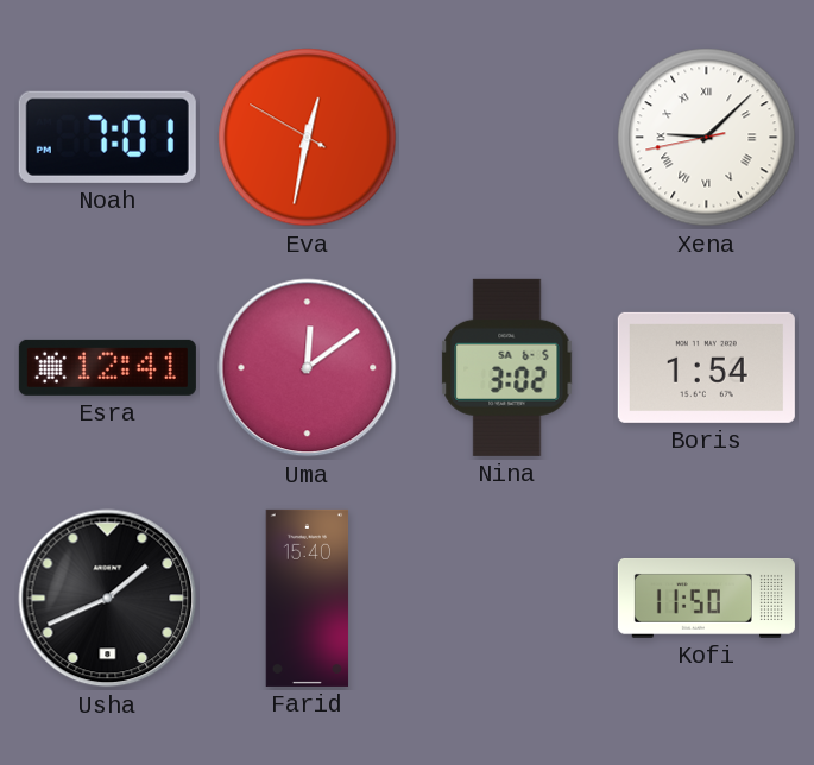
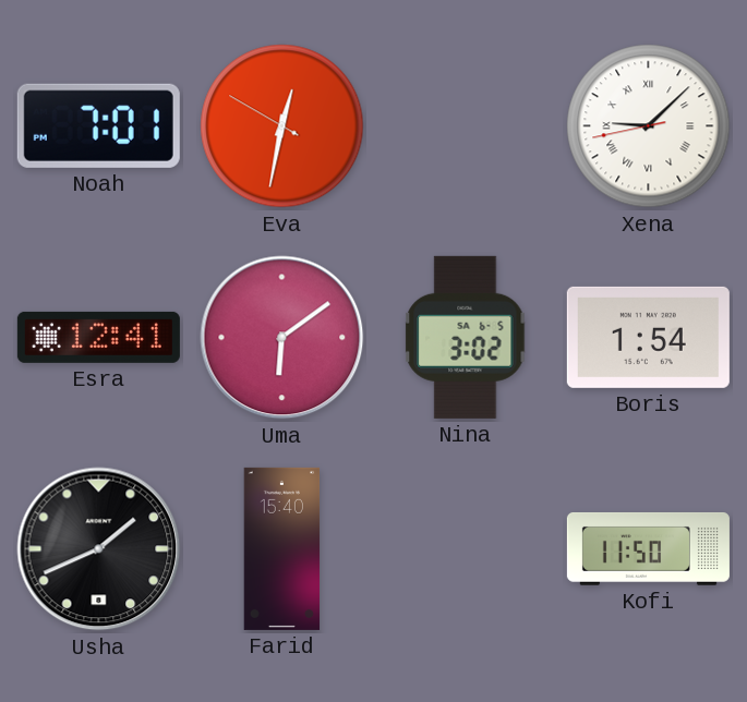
Uma: 12:09 -> 6:09 (282, 338)
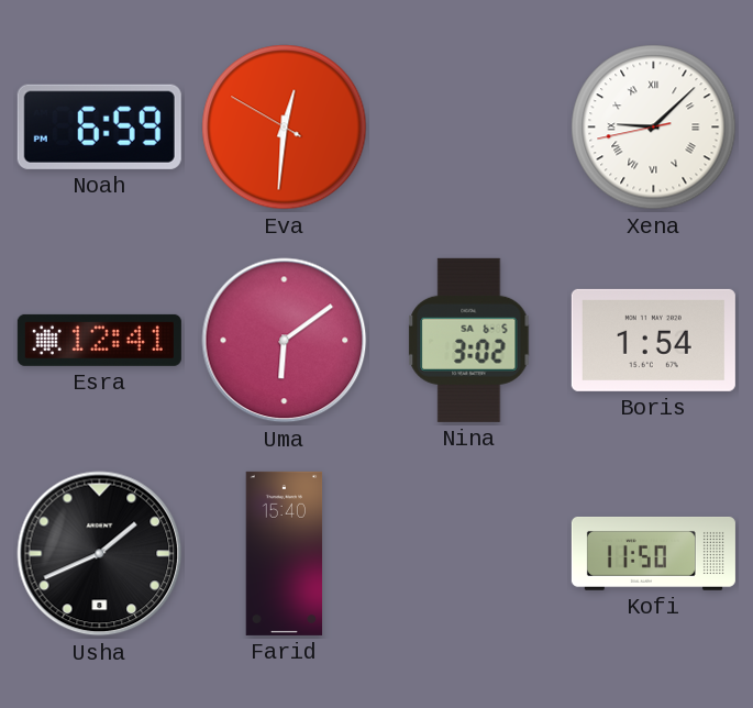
Noah: 7:01 -> 6:59 (99, 126)
Eva: 12:31 -> 12:30 (285, 128)
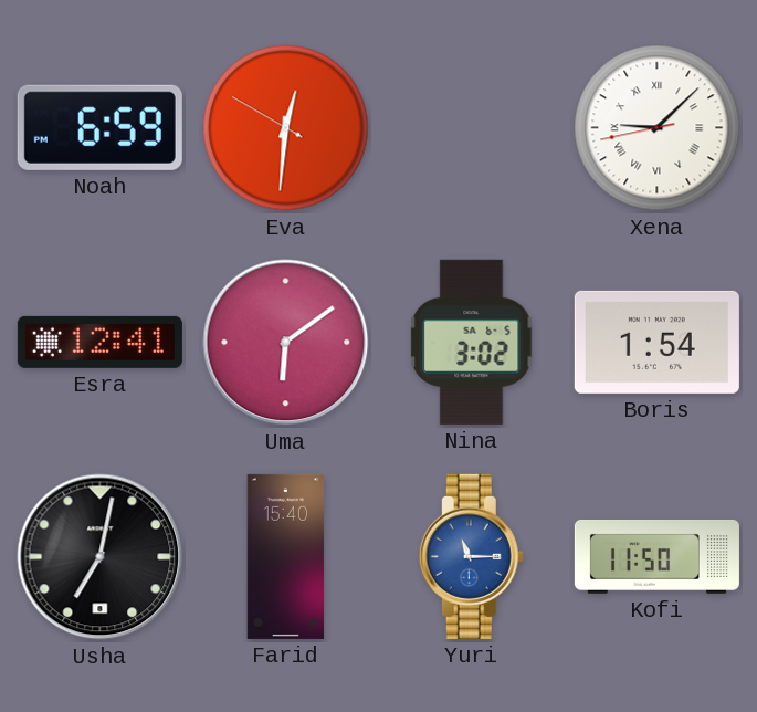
Usha: 1:41 -> 7:02 (101, 557)
Yuri: none -> 11:15 (471, 556)
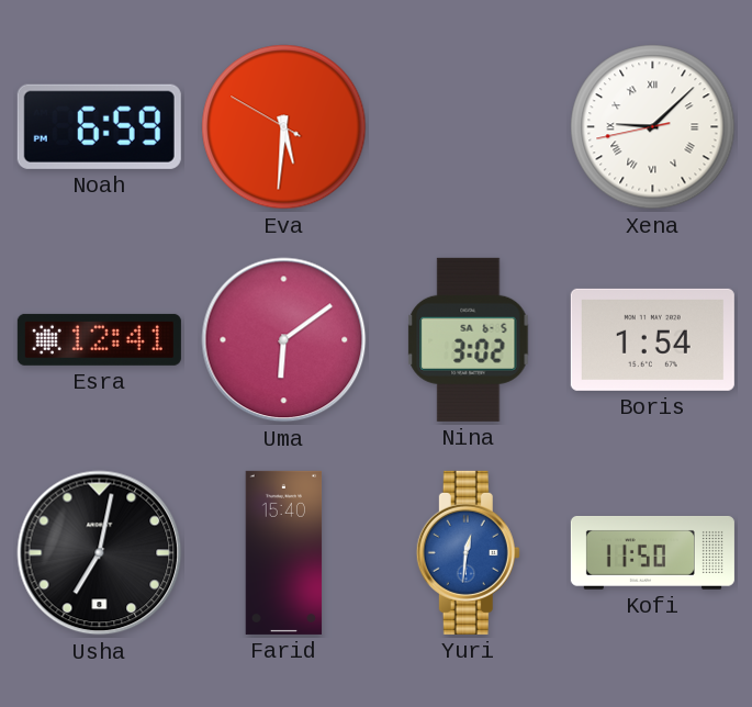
Eva: 12:30 -> 5:30 (284, 127)
Yuri: 11:15 -> 12:31 (468, 552)
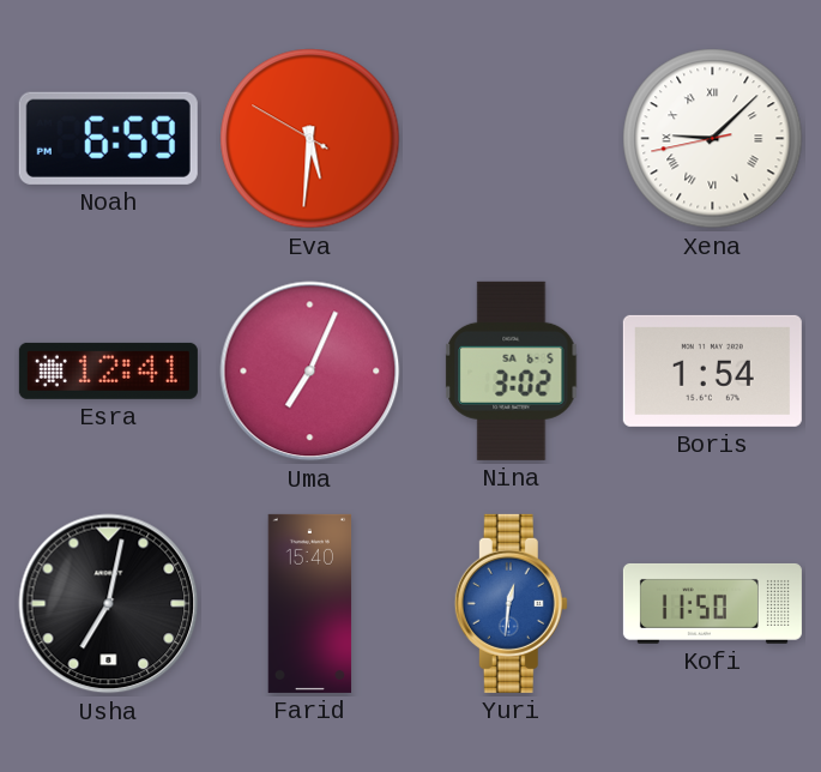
Uma: 6:09 -> 7:04 (310, 372)
